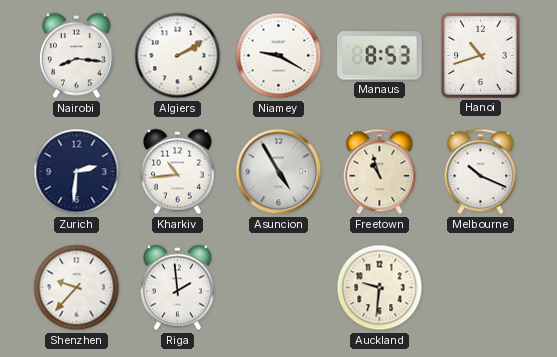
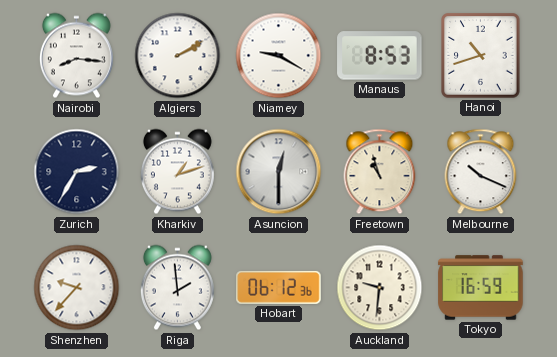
Zurich: 2:31 -> 2:35 (77, 172)
Kharkiv: 10:44 -> 1:12 (177, 172)
Asuncion: 4:55 -> 12:30 (279, 172)
Hobart: none -> 06:12 (279, 287)
Tokyo: none -> 16:59 (481, 288)
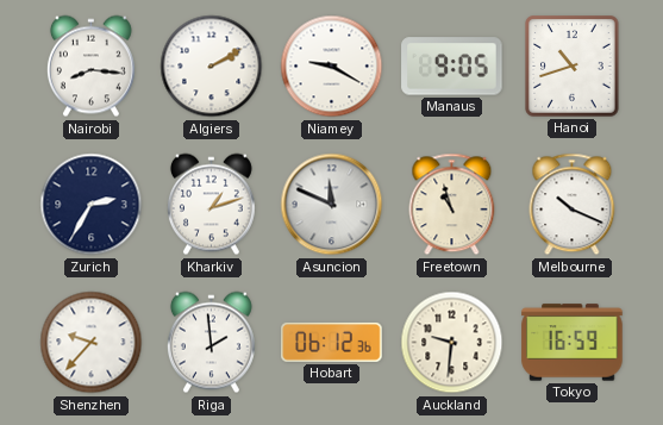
Manaus: 8:53 -> 9:05 (452, 67)
Asuncion: 12:30 -> 11:49 (332, 205)
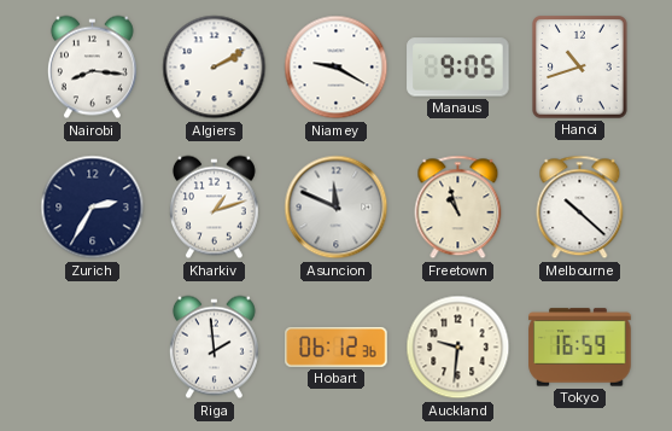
Melbourne: 10:19 -> 10:22 (580, 208)
Shenzhen: 9:37 -> none (92, 343)
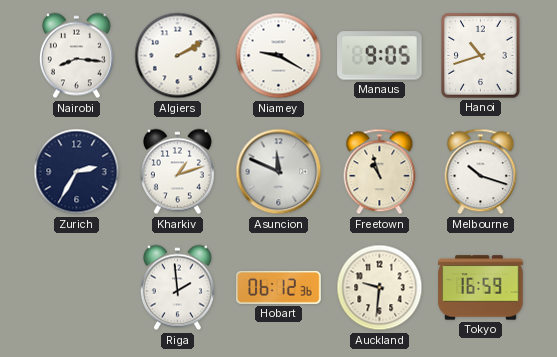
Melbourne: 10:22 -> 10:18 (481, 172)
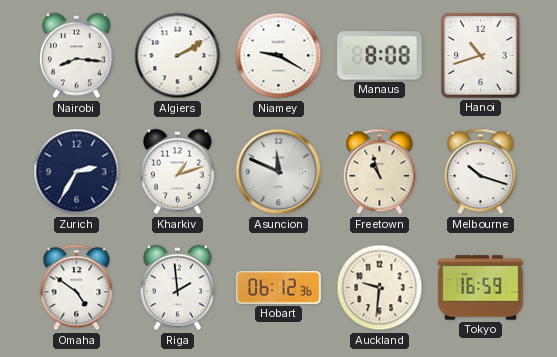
Manaus: 9:05 -> 8:08 (380, 56)
Omaha: none -> 4:51 (77, 288)
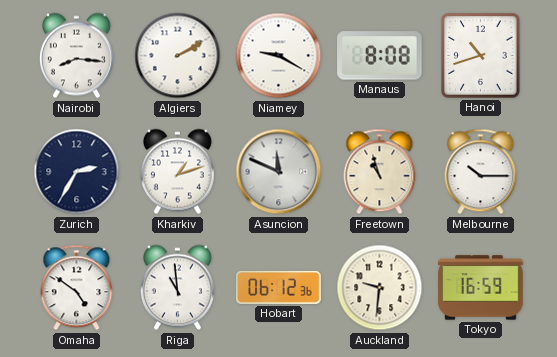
Melbourne: 10:18 -> 10:15 (481, 172)
Riga: 1:59 -> 10:59 (177, 288)
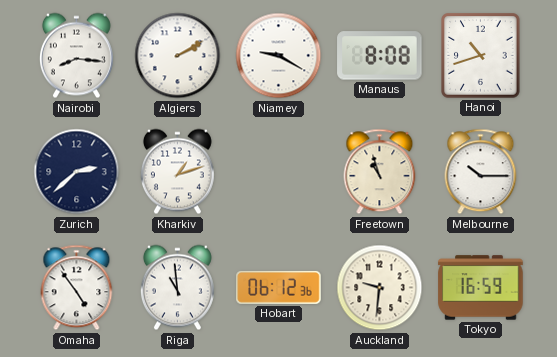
Zurich: 2:35 -> 2:38 (77, 172)
Asuncion: 11:49 -> none (279, 172)
Omaha: 4:51 -> 4:54 (77, 288)
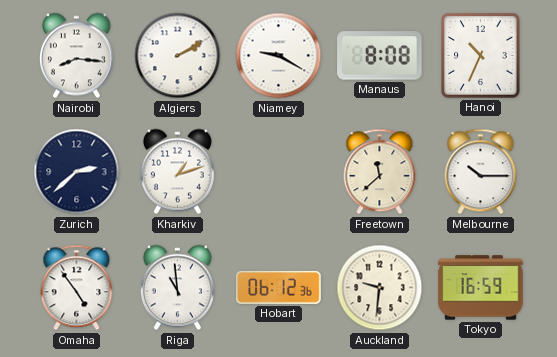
Hanoi: 10:42 -> 10:34 (481, 56)
Freetown: 10:57 -> 11:38 (380, 172)
